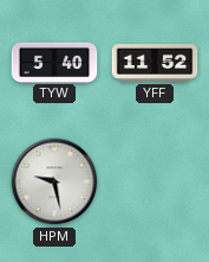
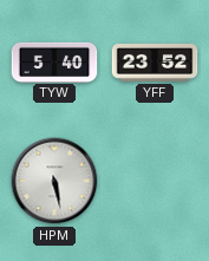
YFF: 11:52 -> 23:52 (155, 64)
HPM: 9:28 -> 5:28 (54, 181)
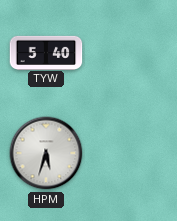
YFF: 23:52 -> none (155, 64)
HPM: 5:28 -> 5:33 (46, 153)
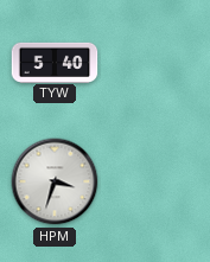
HPM: 5:33 -> 3:33 (55, 181)
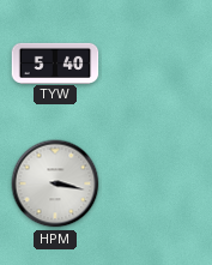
HPM: 3:33 -> 3:17 (55, 183)
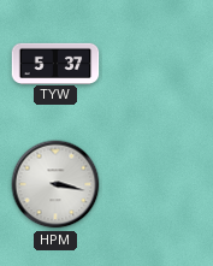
TYW: 5:40 -> 5:37 (55, 63)
